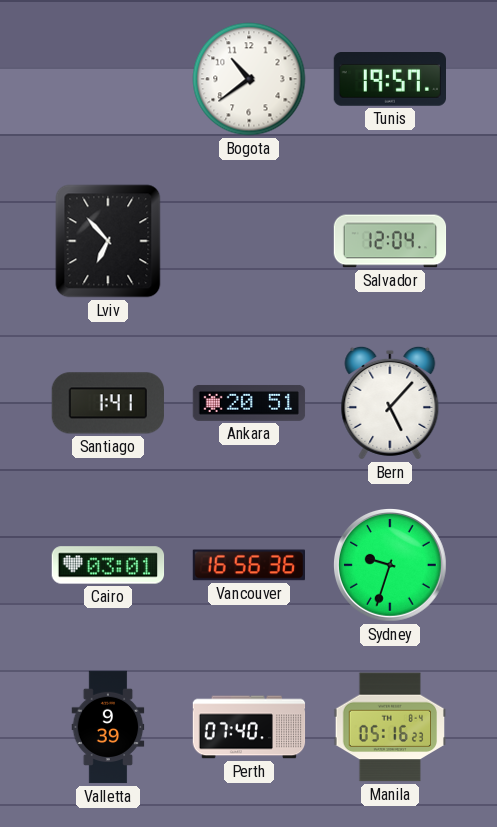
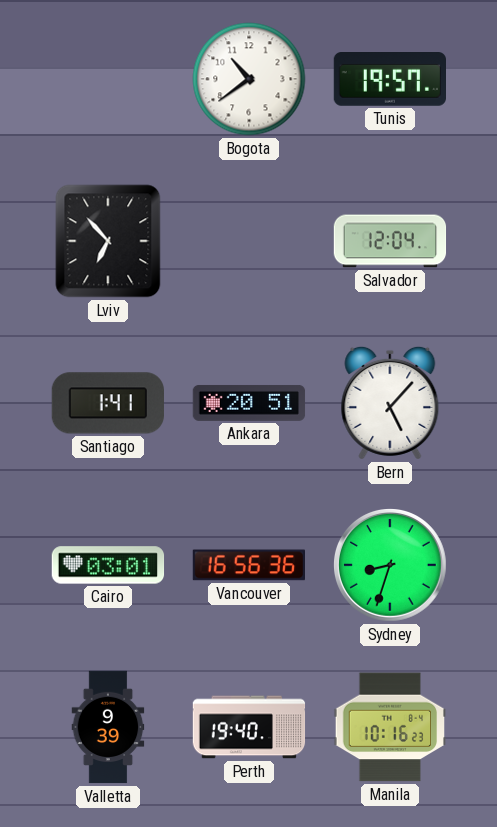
Sydney: 9:33 -> 8:33 (391, 566)
Perth: 07:40 -> 19:40 (249, 727)
Manila: 05:16 -> 10:16 (389, 727)
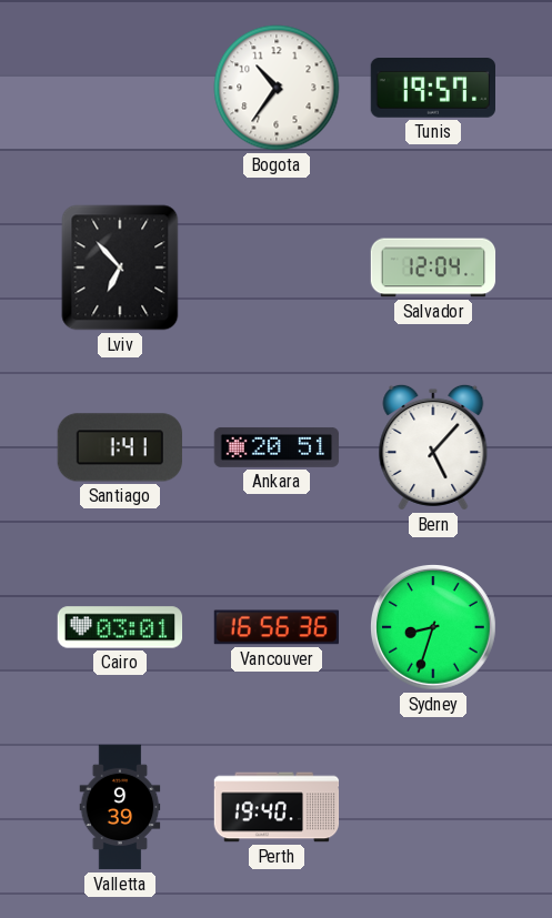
Bogota: 10:39 -> 10:36 (277, 88)
Manila: 10:16 -> none (389, 727)
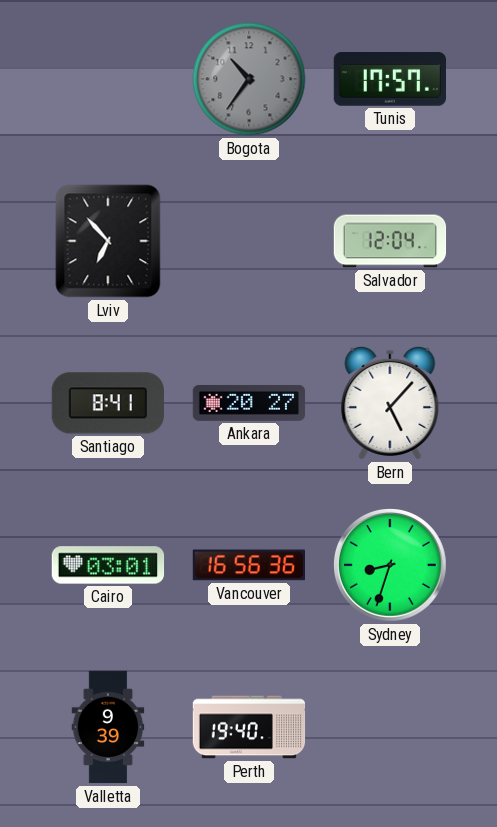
Bogota dial: white -> grey (249, 79)
Tunis: 19:57 -> 17:57 (389, 80)
Santiago: 1:41 -> 8:41 (108, 403)
Ankara: 20:51 -> 20:27 (249, 403)
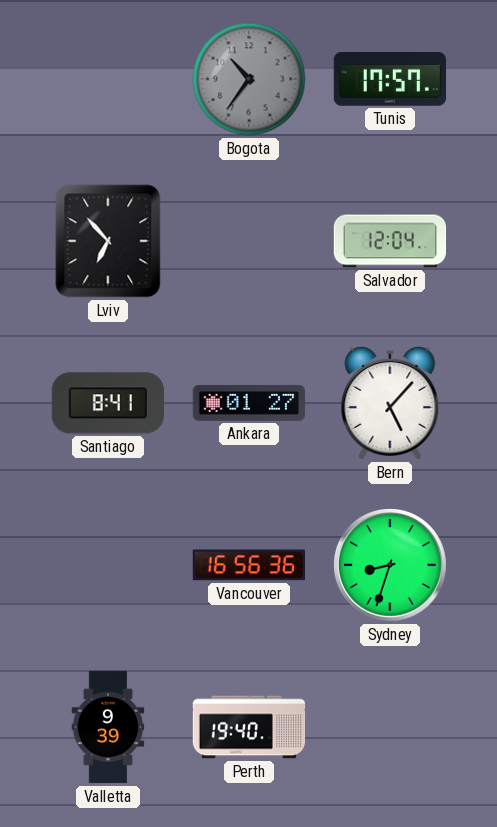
Ankara: 20:27 -> 01:27 (249, 403)
Cairo: 03:01 -> none (108, 565)
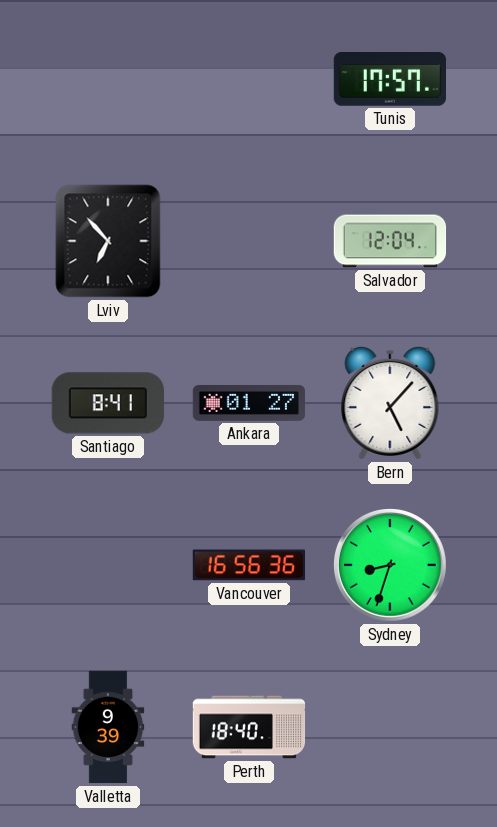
Bogota: 10:36 -> none (249, 79)
Perth: 19:40 -> 18:40 (249, 727)
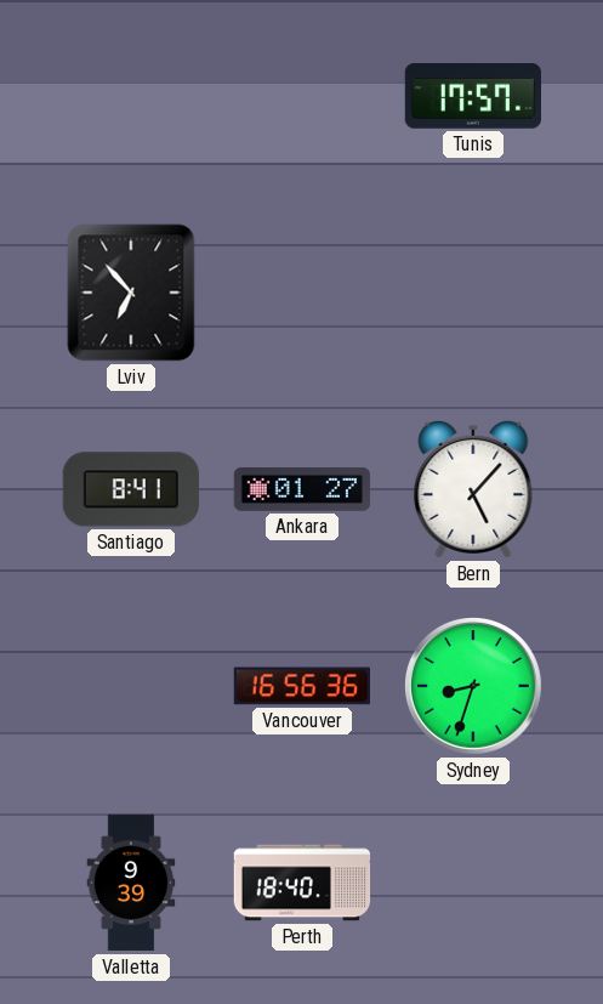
Salvador: 12:04 -> none (390, 241)
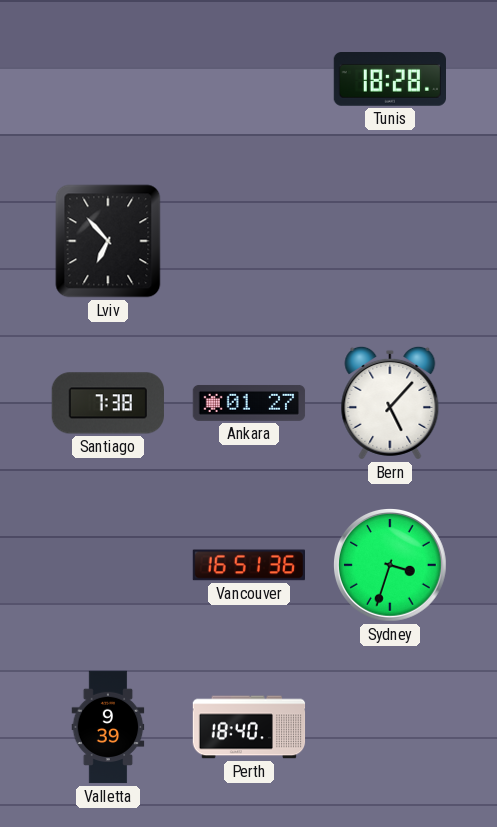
Tunis: 17:57 -> 18:28 (389, 80)
Santiago: 8:41 -> 7:38 (108, 403)
Vancouver: 16:56 -> 16:51 (249, 565)
Sydney: 8:33 -> 3:33 (391, 566)
